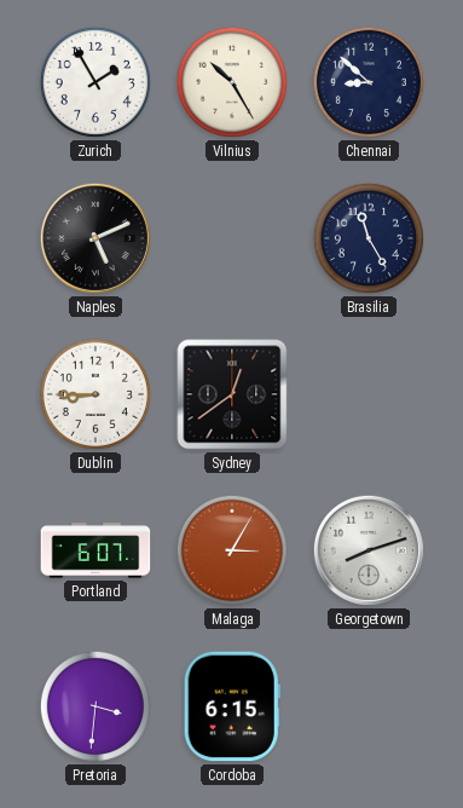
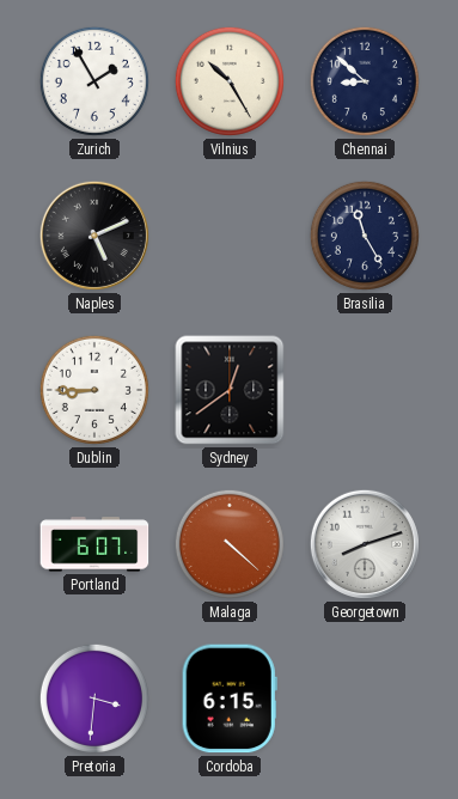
Malaga: 3:05 -> 4:22 (230, 544)
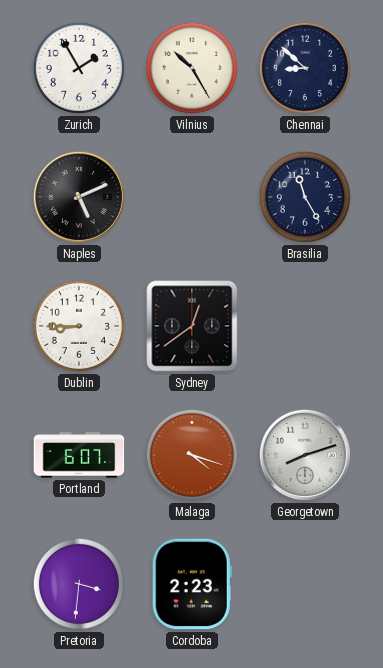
Malaga: 4:22 -> 4:18 (192, 455)
Cordoba: 6:15 -> 2:23 (192, 584)
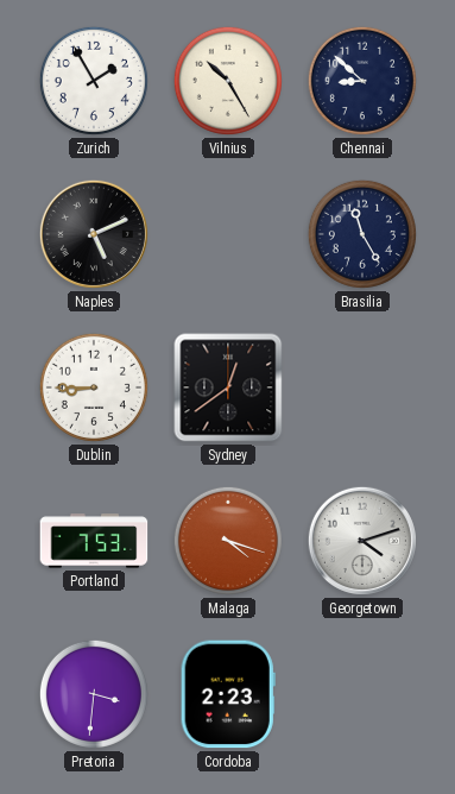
Portland: 6:07 -> 7:53 (94, 541)
Georgetown: 8:12 -> 4:12 (362, 541)
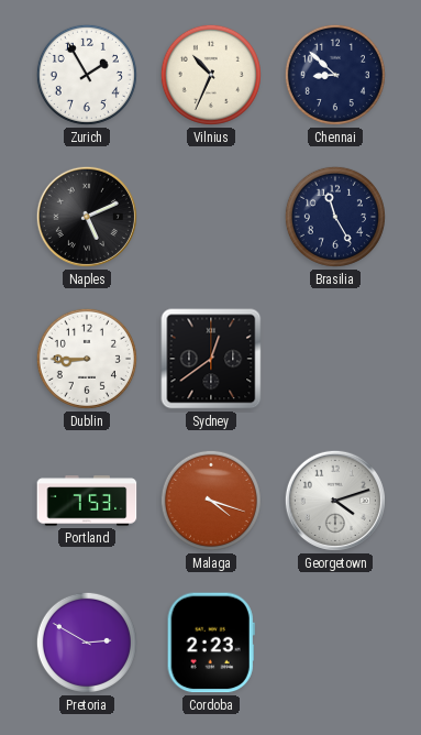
Vilnius: 10:25 -> 10:34 (211, 75)
Pretoria: 3:31 -> 2:50 (87, 643)
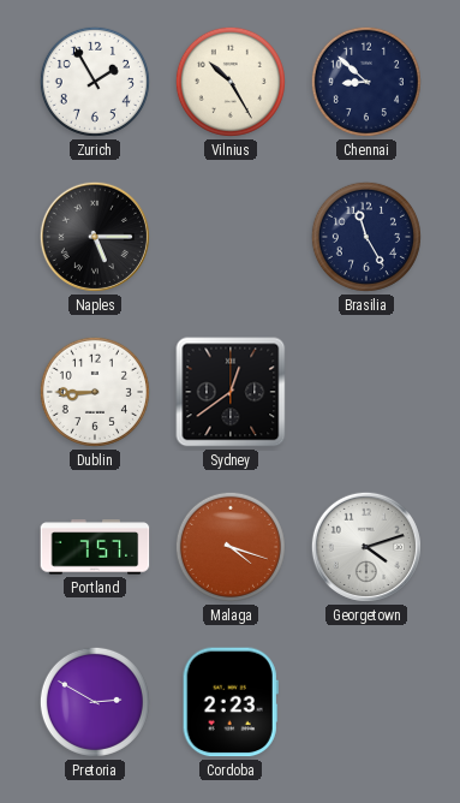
Vilnius: 10:34 -> 10:25 (231, 82)
Naples: 5:11 -> 5:15 (95, 237)
Portland: 7:53 -> 7:57 (95, 547)
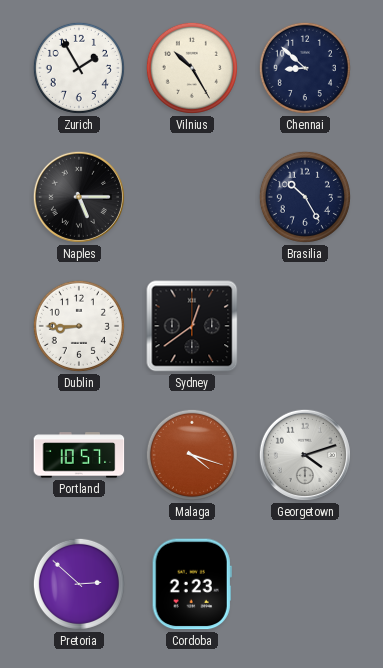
Brasilia: 11:25 -> 10:25 (305, 197)
Portland: 7:57 -> 10:57 (79, 455)
Pretoria: 2:50 -> 2:52 (79, 584)
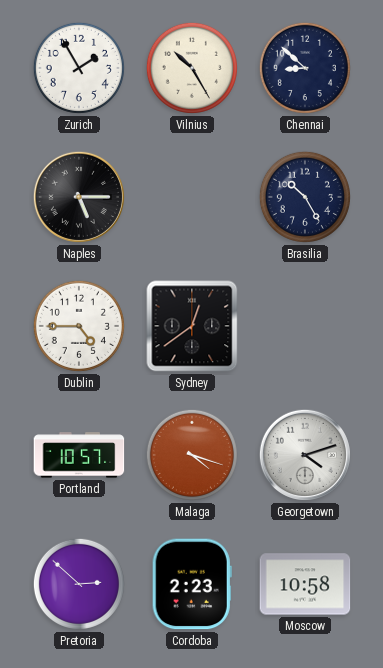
Dublin: 8:45 -> 4:45 (79, 326)
Moscow: none -> 10:58 (305, 584)
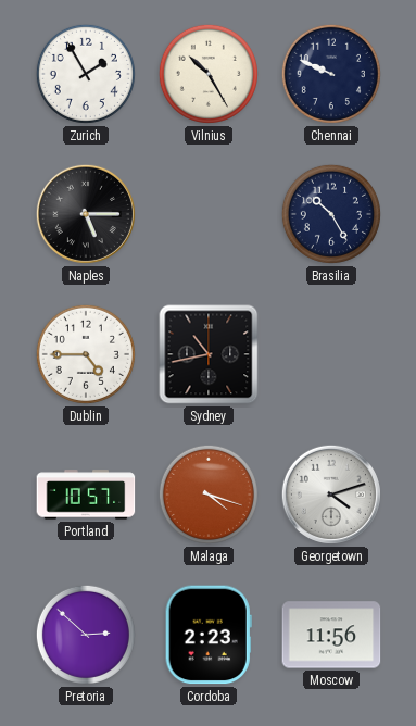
Chennai: 8:52 -> 9:49 (331, 74)
Sydney: 12:39 -> 10:43 (209, 354)
Moscow: 10:58 -> 11:56 (331, 635)
